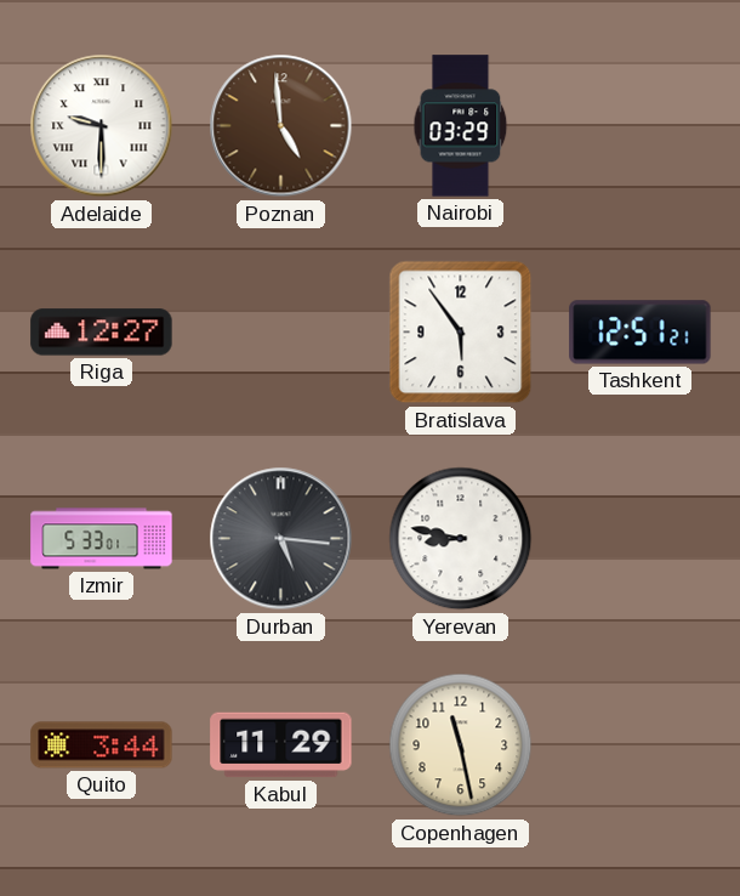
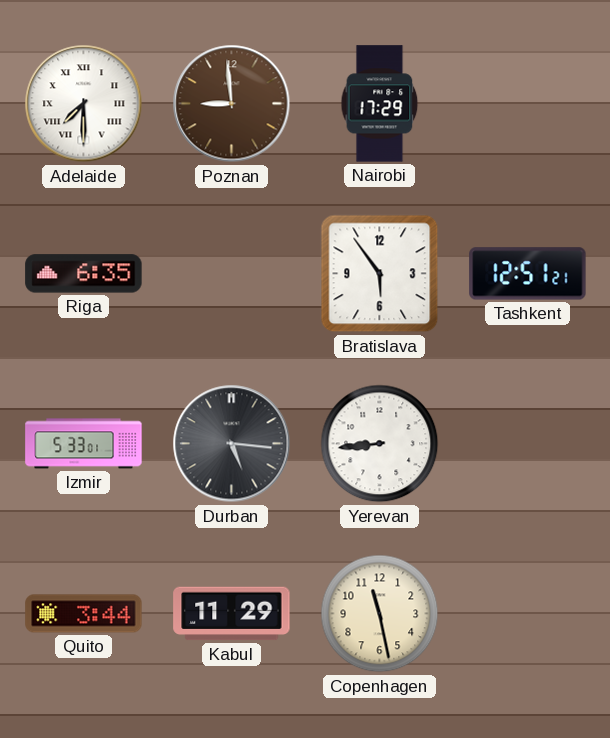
Adelaide: 9:30 -> 7:30 (84, 104)
Poznan: 4:59 -> 8:59 (232, 104)
Nairobi: 03:29 -> 17:29 (380, 104)
Riga: 12:27 -> 6:35 (84, 274)
Yerevan: 8:47 -> 8:44 (380, 444)
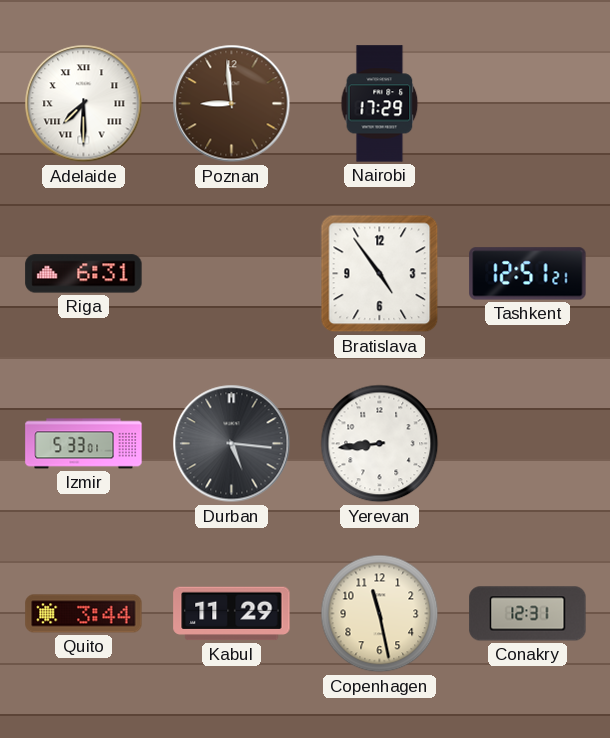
Riga: 6:35 -> 6:31 (84, 274)
Bratislava: 5:54 -> 4:54 (380, 274)
Conakry: none -> 12:31 (528, 614)
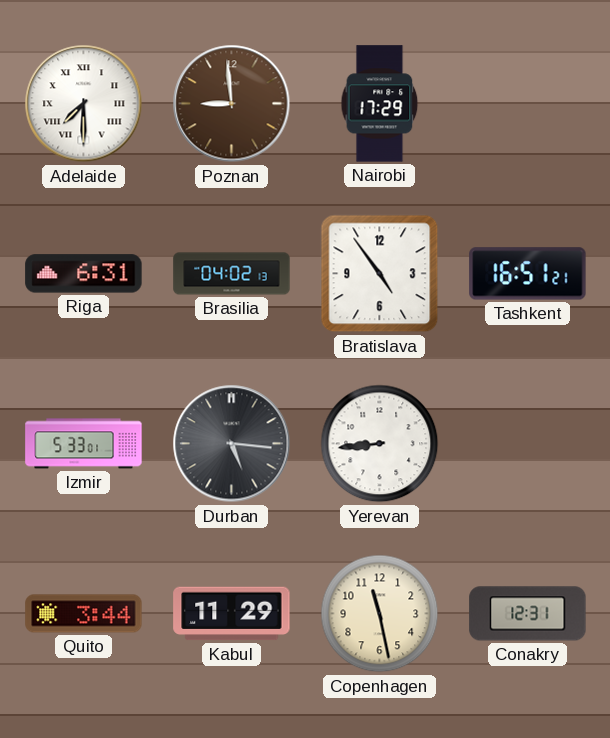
Brasilia: none -> 04:02 (232, 274)
Tashkent: 12:51 -> 16:51 (528, 274)
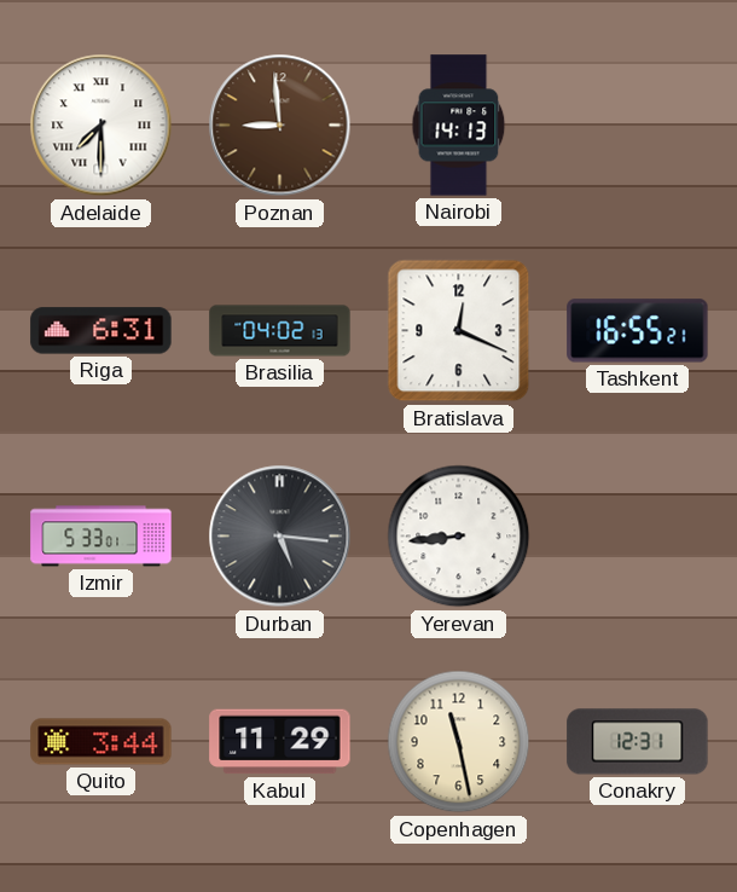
Nairobi: 17:29 -> 14:13 (459, 126)
Bratislava: 4:54 -> 12:19 (459, 331)
Tashkent: 16:51 -> 16:55 (638, 331)
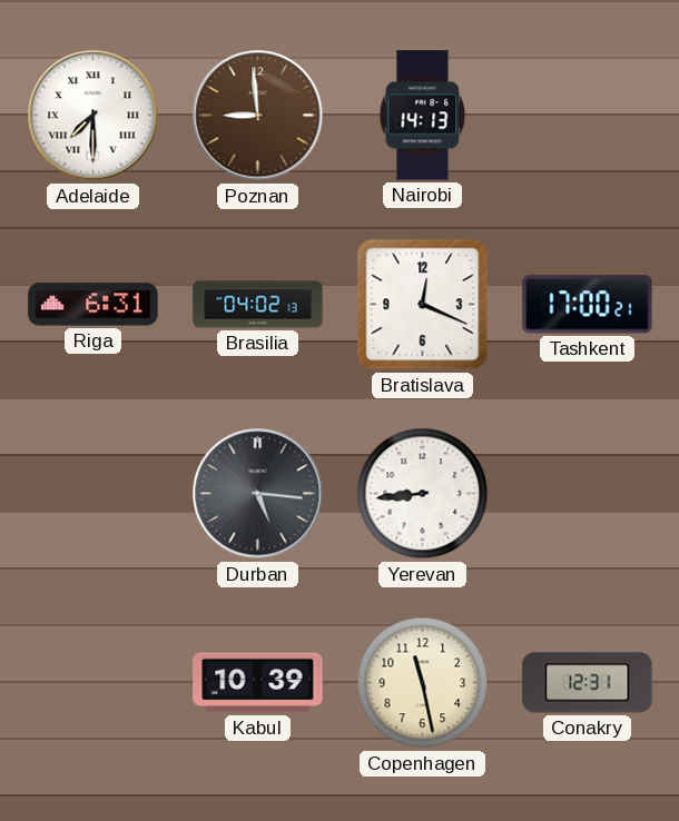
Tashkent: 16:55 -> 17:00 (588, 305)
Izmir: 5:33 -> none (101, 537)
Quito: 3:44 -> none (101, 742)
Kabul: 11:29 -> 10:39 (258, 683)
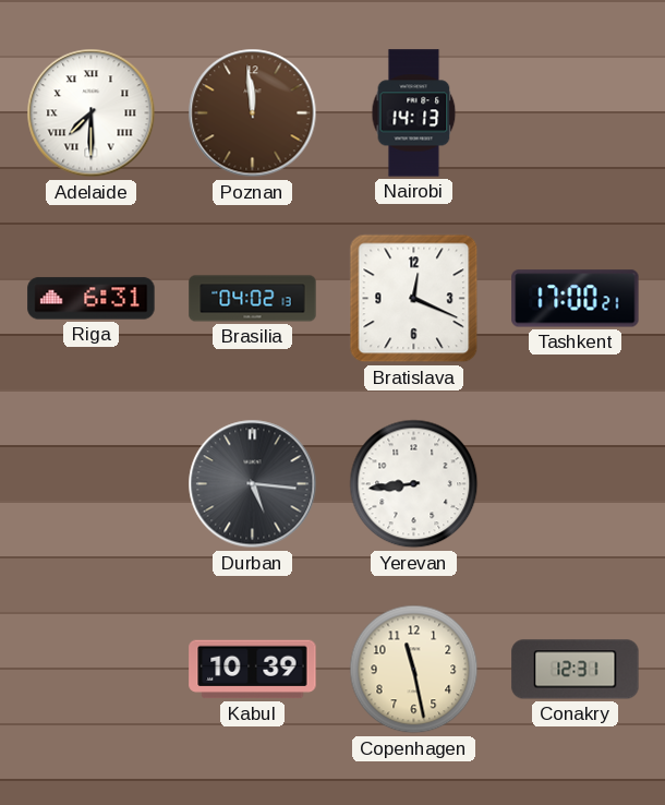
Poznan: 8:59 -> 11:59 (253, 113)
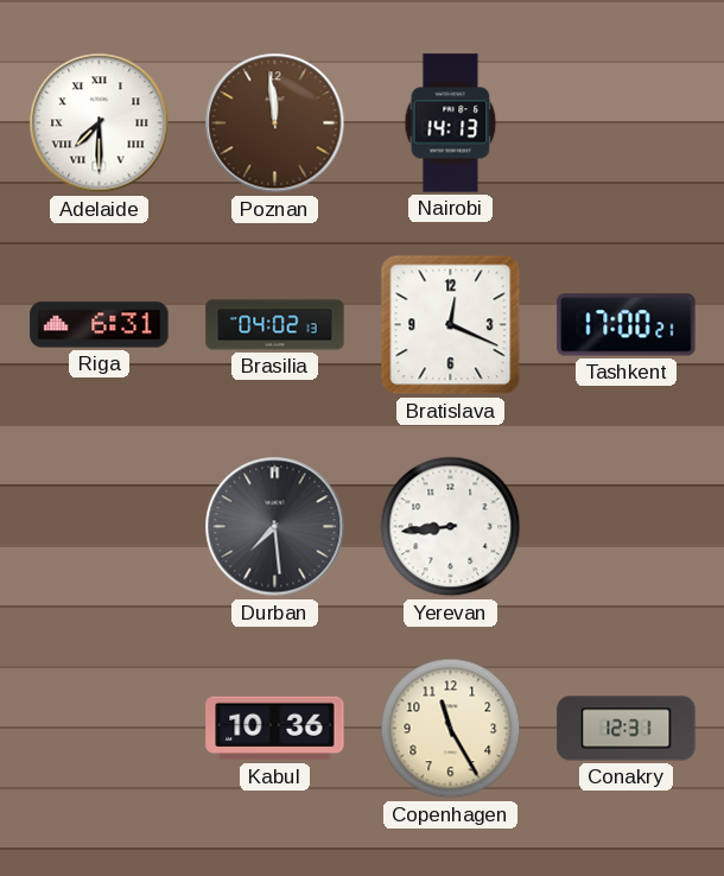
Durban: 5:16 -> 7:29 (275, 527)
Kabul: 10:39 -> 10:36 (275, 729)
Copenhagen: 11:28 -> 11:25 (451, 729)
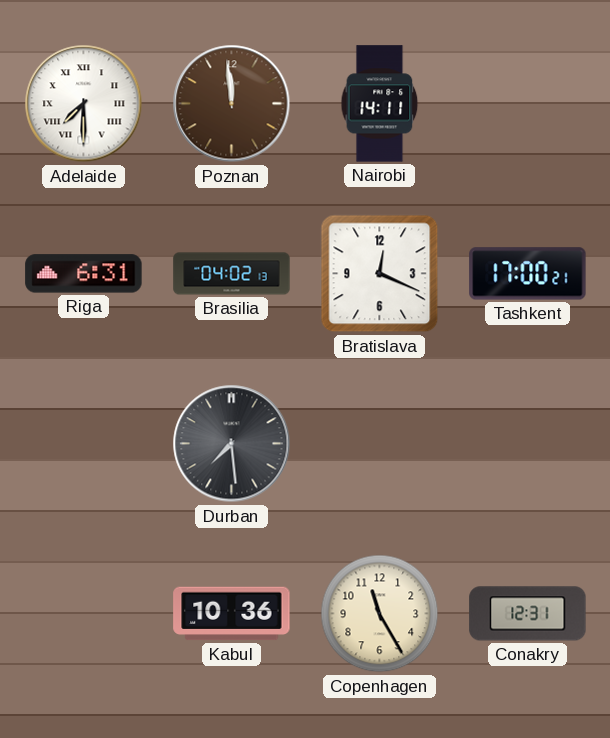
Nairobi: 14:13 -> 14:11 (380, 104)
Yerevan: 8:44 -> none (451, 527)
